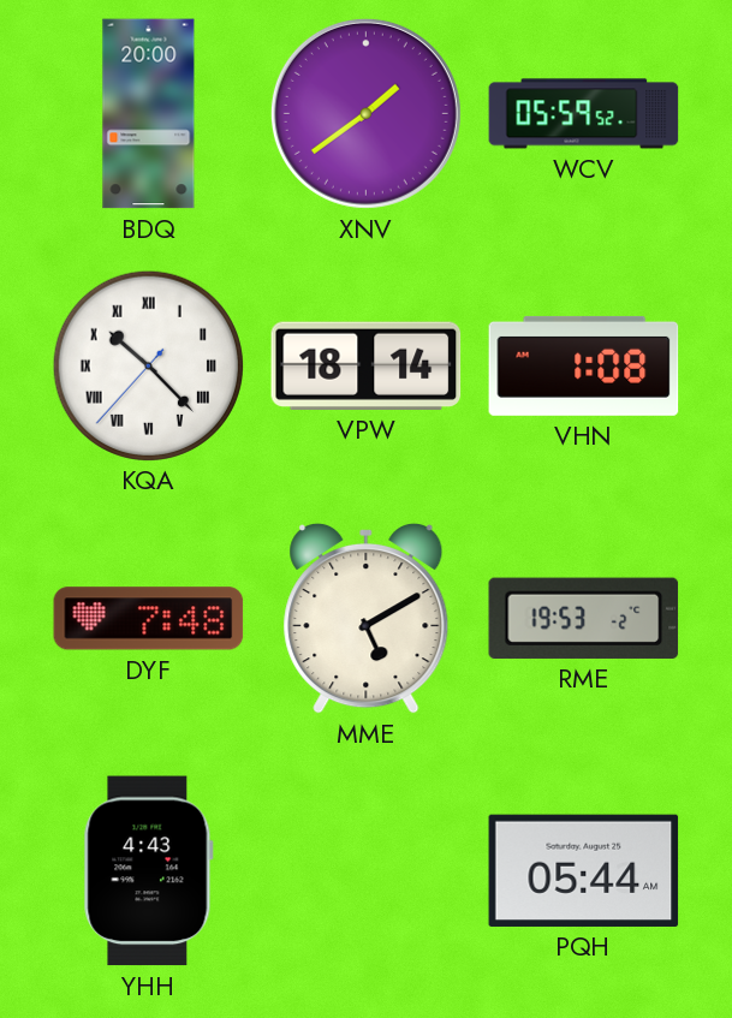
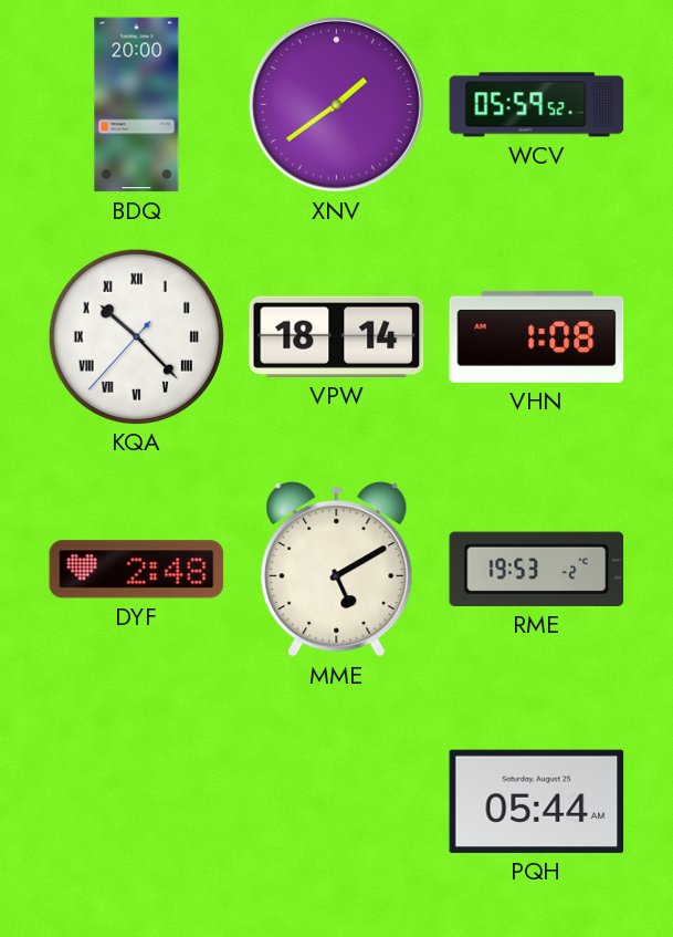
DYF: 7:48 -> 2:48 (137, 570)
YHH: 4:43 -> none (148, 871)
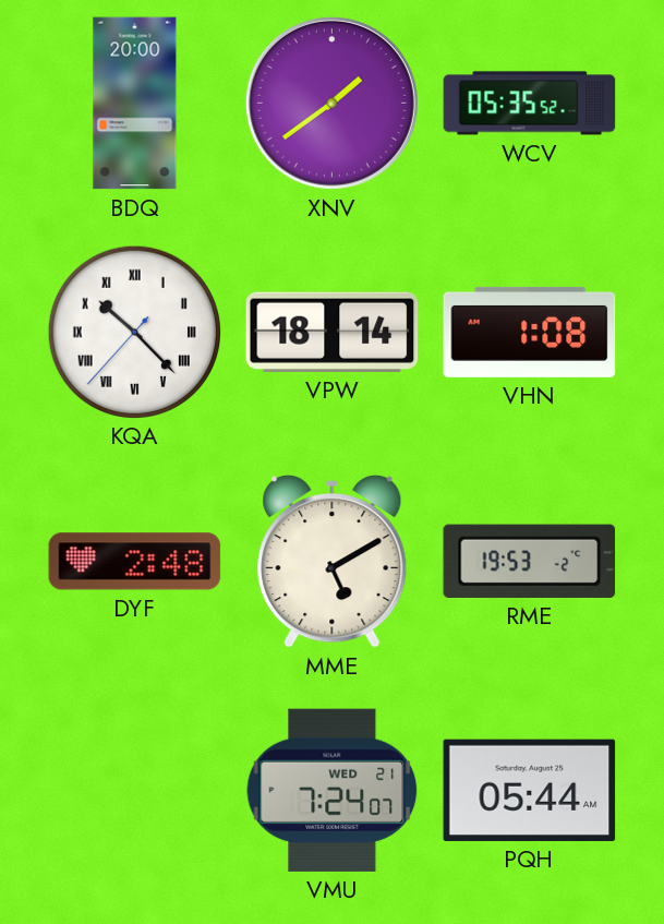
WCV: 05:59 -> 05:35 (530, 104)
VMU: none -> 7:24 (333, 790)
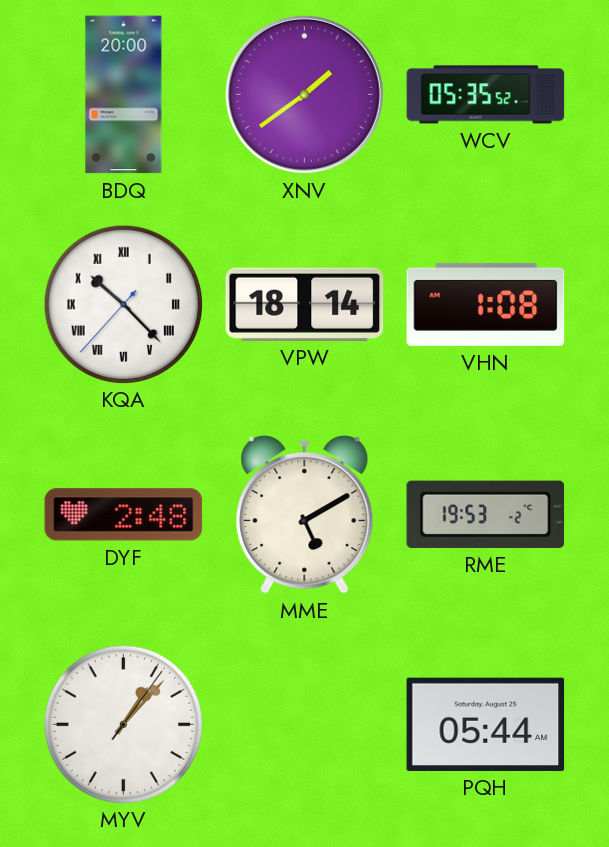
MYV: none -> 1:07 (123, 724)
VMU: 7:24 -> none (333, 790)
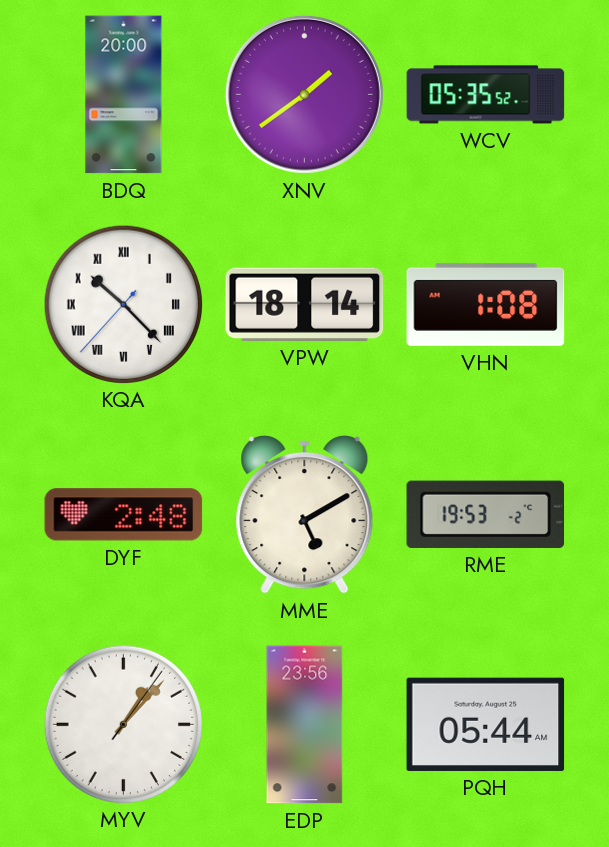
EDP: none -> 23:56 (305, 725)
